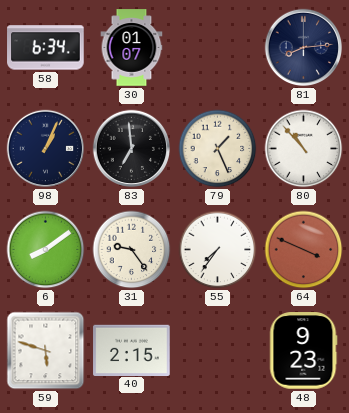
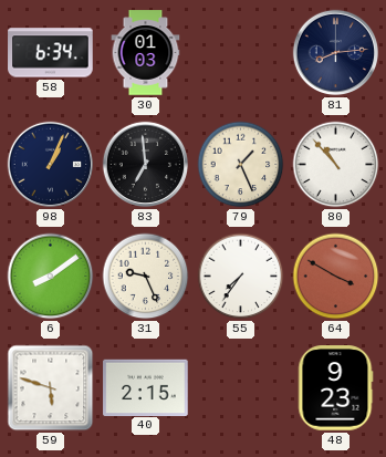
30: 01:07 -> 01:03 (146, 53)
31: 9:24 -> 9:26 (146, 277)
64: 3:49 -> 3:50 (336, 277)
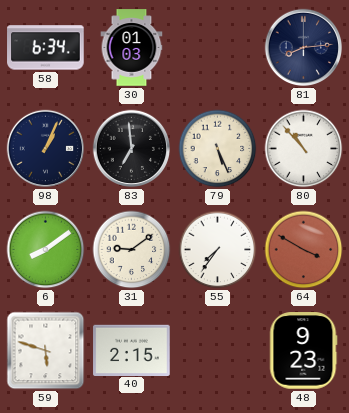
79: 1:26 -> 5:26 (218, 149)
31: 9:26 -> 9:09 (132, 250)
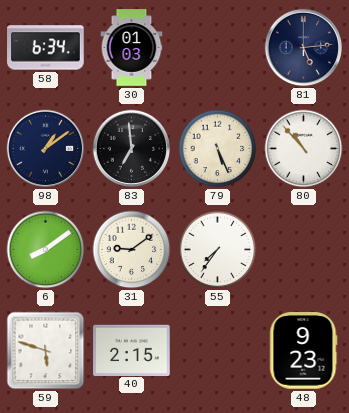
81: 8:14 -> 5:14 (304, 48)
98: 1:04 -> 1:09 (46, 149)
64: 3:50 -> none (304, 250)
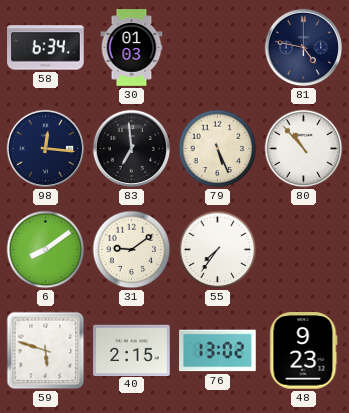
81: 5:14 -> 4:47 (304, 48)
98: 1:09 -> 12:16 (46, 149)
76: none -> 13:02 (218, 351)
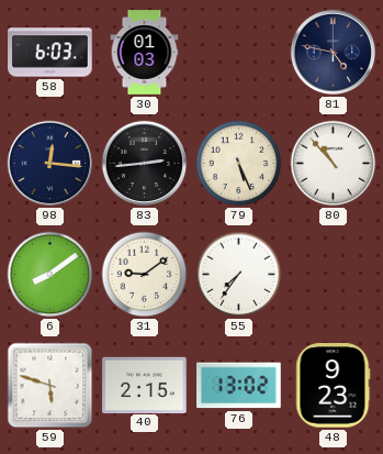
58: 6:34 -> 6:03 (50, 53)
83: 6:59 -> 2:44 (145, 164)
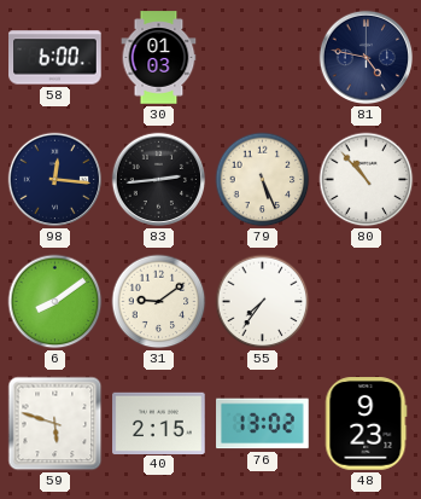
58: 6:03 -> 6:00 (55, 58)
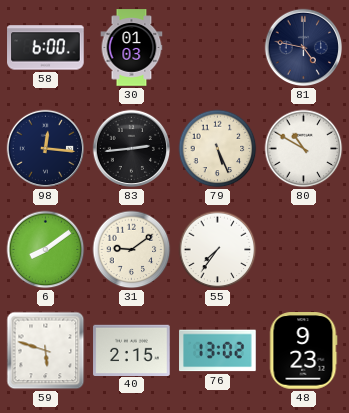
80: 10:53 -> 10:50 (304, 149)
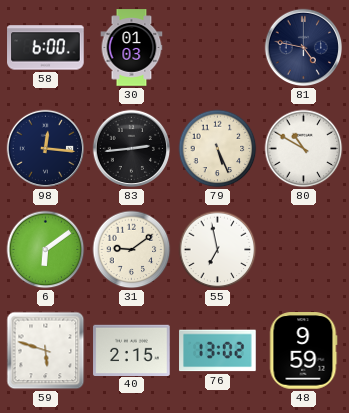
6: 8:09 -> 6:09 (46, 250)
55: 7:36 -> 6:58 (218, 250)
48: 9:23 -> 9:59 (303, 351)
